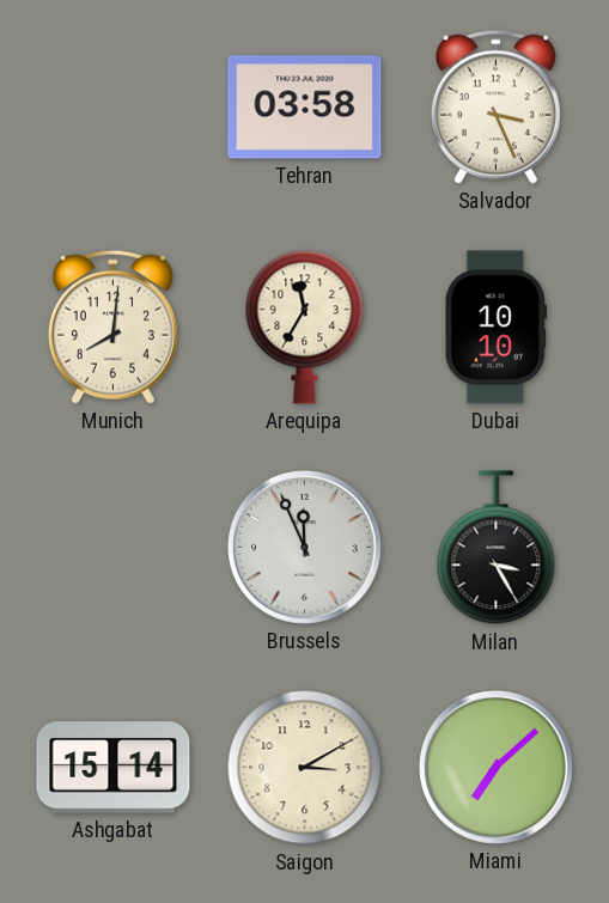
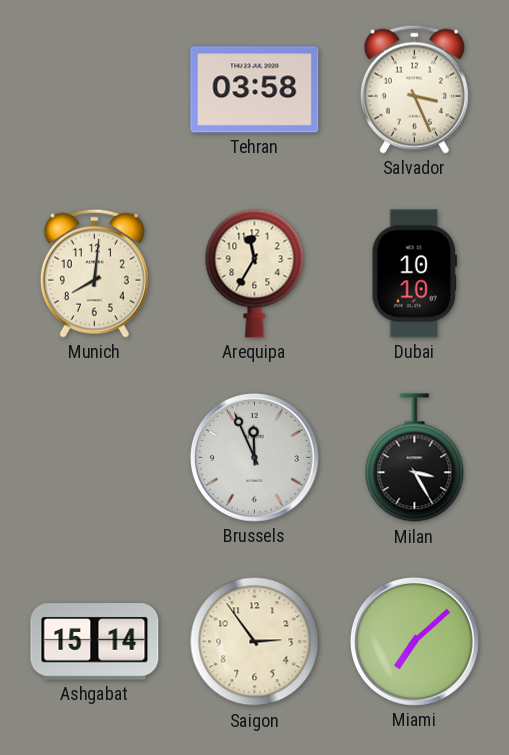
Saigon: 3:10 -> 2:54 (255, 642)
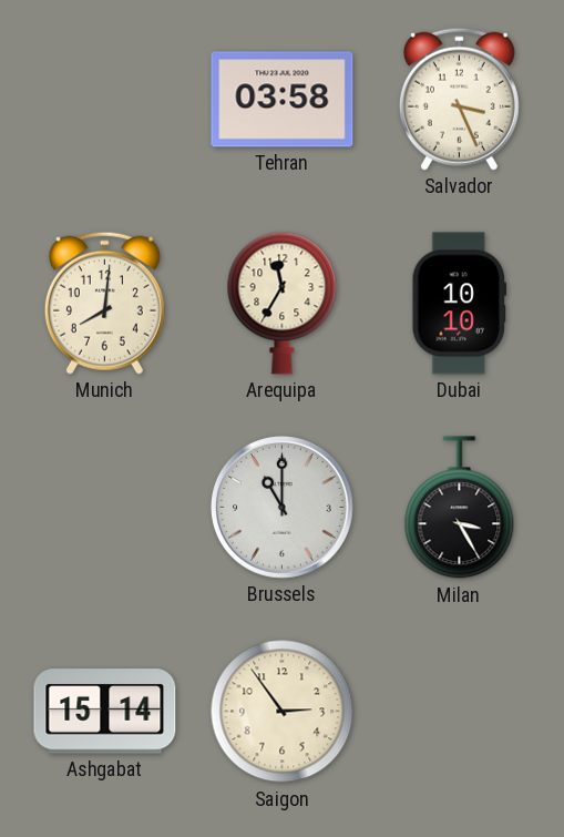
Brussels: 11:56 -> 11:00 (283, 508)
Miami: 7:08 -> none (415, 642)
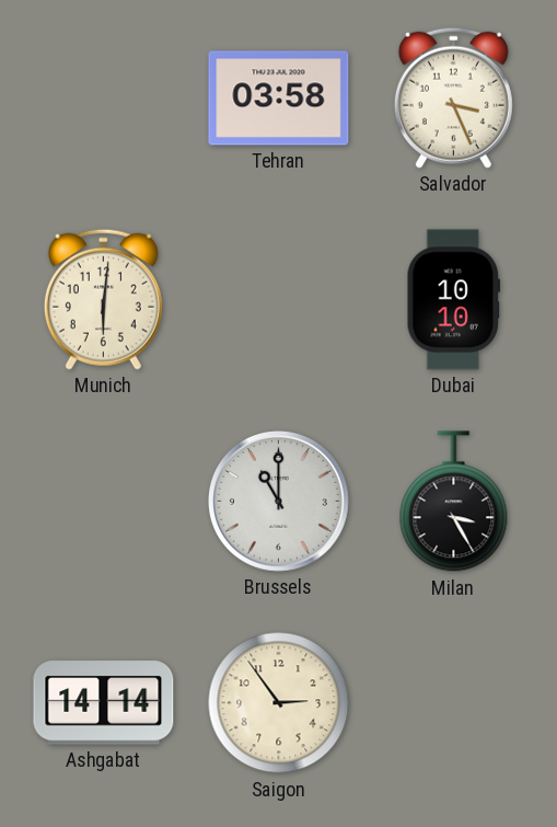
Munich: 8:01 -> 6:01 (103, 299)
Arequipa: 11:35 -> none (283, 303)
Ashgabat: 15:14 -> 14:14 (104, 703)
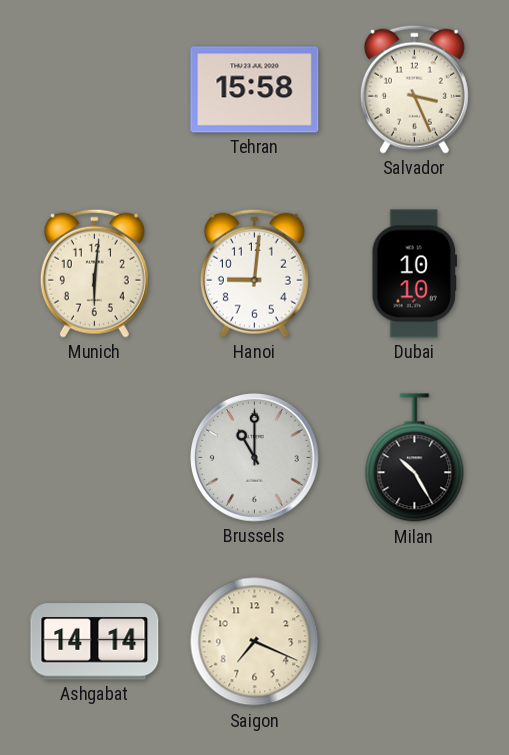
Tehran: 03:58 -> 15:58 (255, 90)
Hanoi: none -> 9:01 (254, 273)
Milan: 3:25 -> 10:25 (415, 458)
Saigon: 2:54 -> 7:19 (255, 642)
